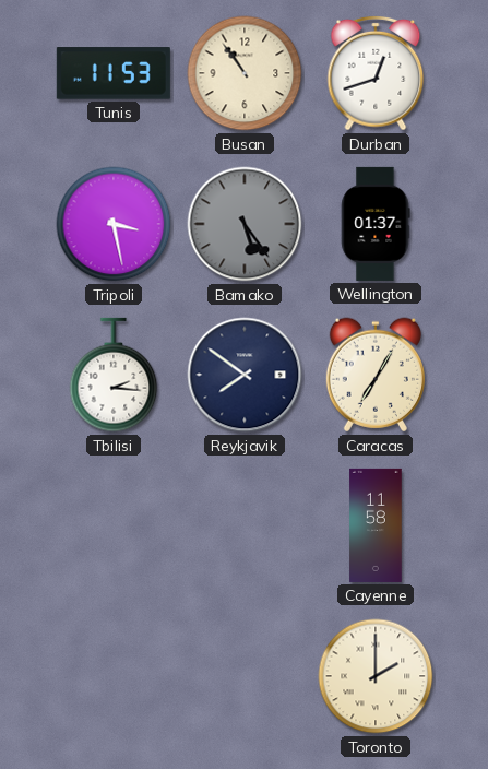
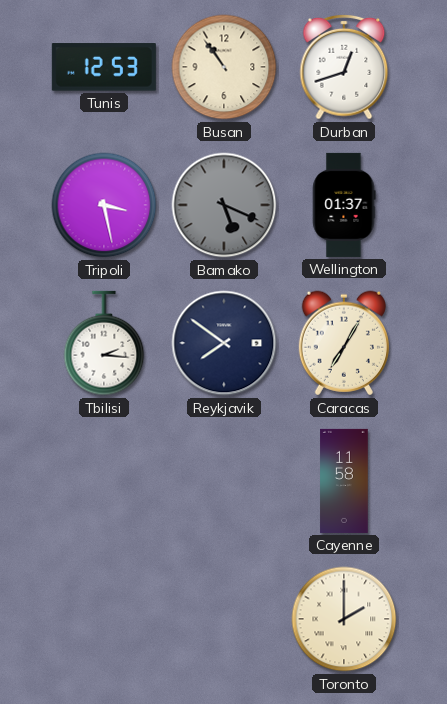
Tunis: 11:53 -> 12:53 (104, 67)
Bamako: 5:24 -> 5:19 (224, 205)
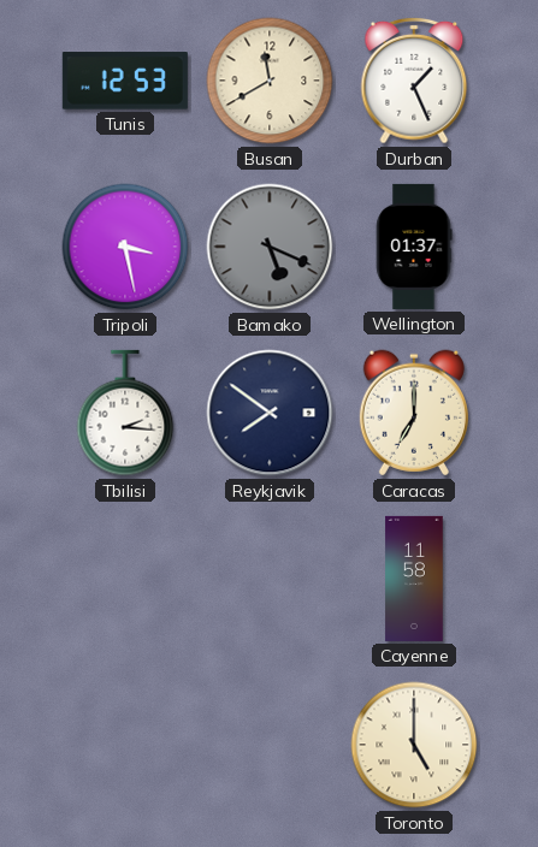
Busan: 10:54 -> 11:40 (270, 81)
Durban: 12:42 -> 1:26 (414, 81)
Caracas: 7:05 -> 7:00 (414, 413)
Toronto: 2:00 -> 5:00 (414, 745)
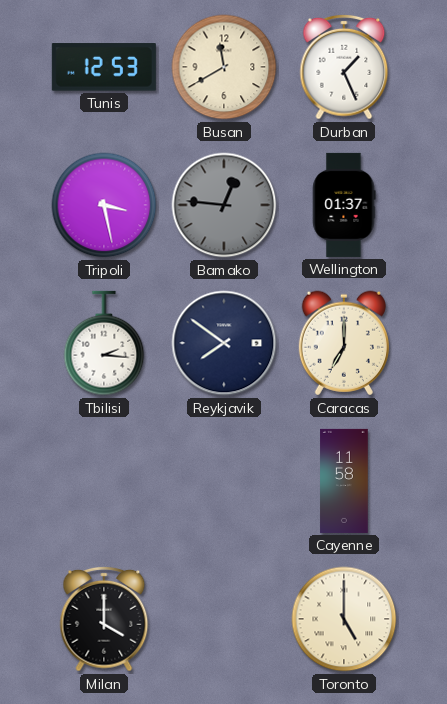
Bamako: 5:19 -> 12:46 (224, 205)
Milan: none -> 4:00 (104, 619)
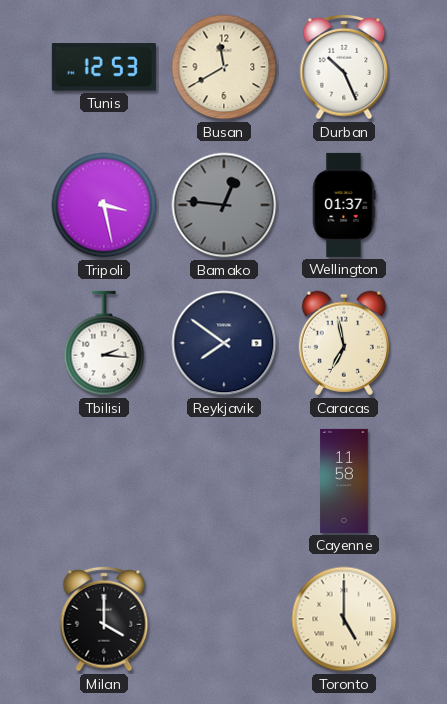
Durban: 1:26 -> 10:26 (344, 67)
Caracas: 7:00 -> 6:58 (344, 343)
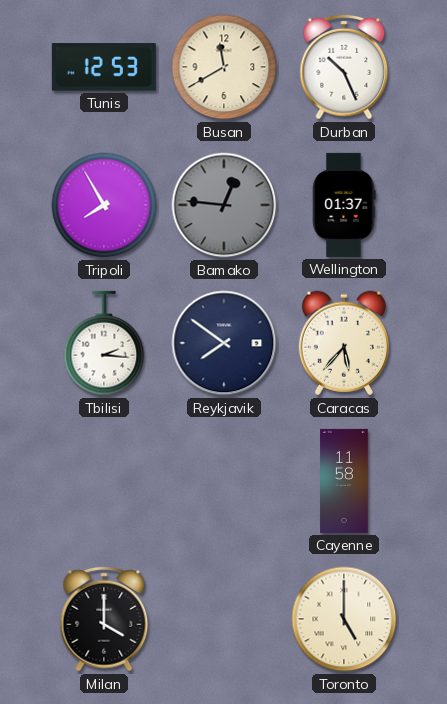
Tripoli: 3:28 -> 7:55 (104, 205)
Caracas: 6:58 -> 5:37 (344, 343)
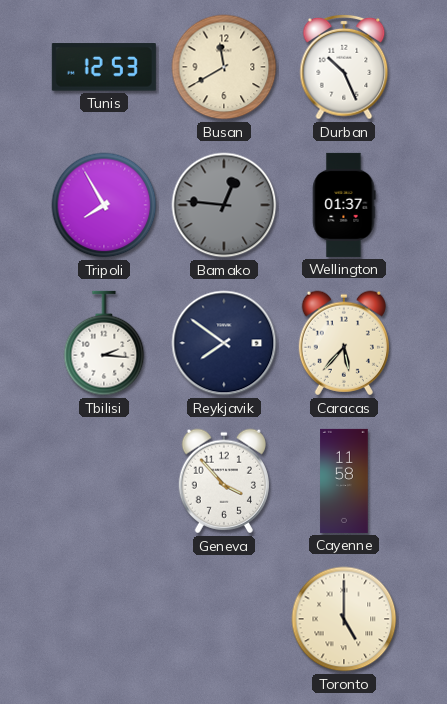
Geneva: none -> 3:53 (224, 481)
Milan: 4:00 -> none (104, 619)
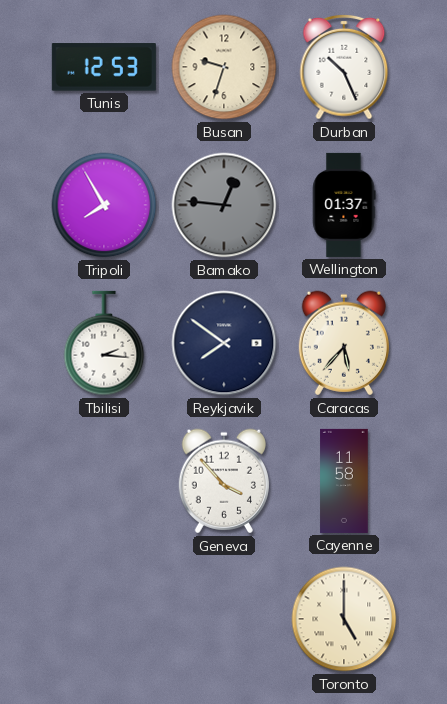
Busan: 11:40 -> 9:33 (224, 67)
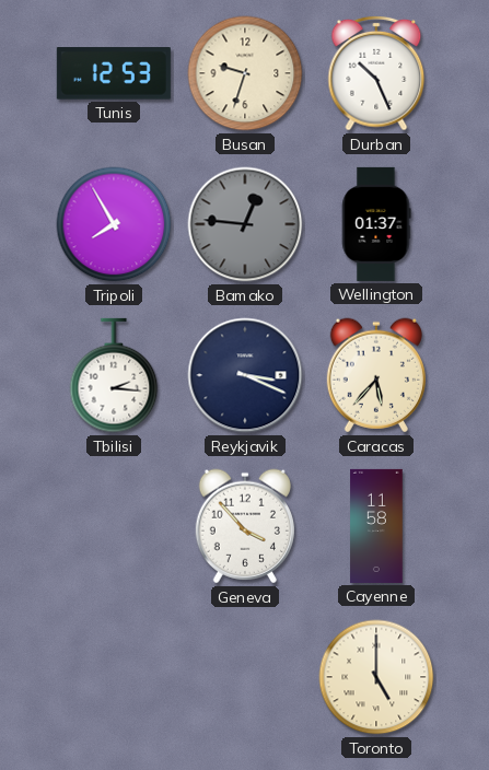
Reykjavik: 7:51 -> 3:19 (245, 375)
